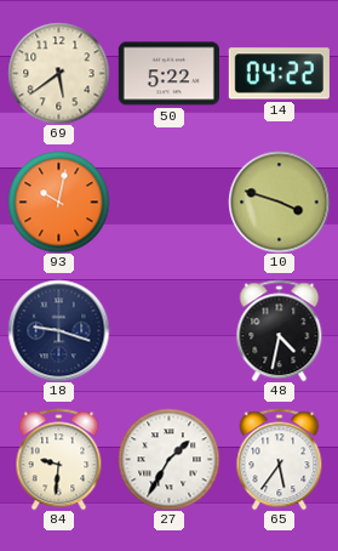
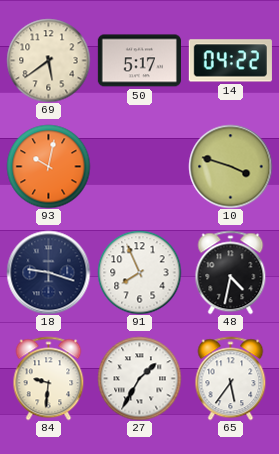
50: 5:22 -> 5:17 (139, 61)
91: none -> 7:56 (139, 272)
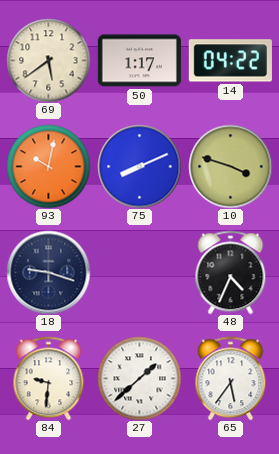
50: 5:17 -> 1:17 (139, 61)
75: none -> 8:11 (139, 166)
91: 7:56 -> none (139, 272)
48: 4:32 -> 4:34 (231, 272)
27: 1:35 -> 1:38 (139, 378)
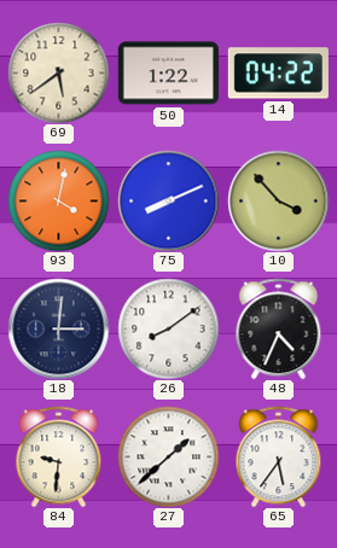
50: 1:17 -> 1:22 (168, 74)
93: 10:02 -> 4:02 (58, 200)
10: 3:48 -> 3:53 (278, 200)
18: 9:18 -> 3:01 (58, 328)
26: none -> 8:09 (168, 328)
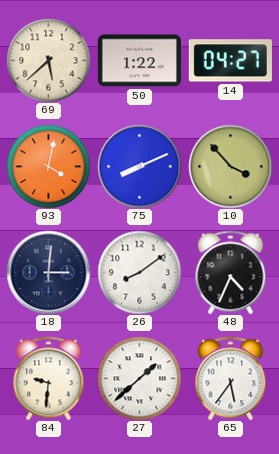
69: 5:39 -> 5:38 (48, 60)
14: 04:22 -> 04:27 (230, 61)
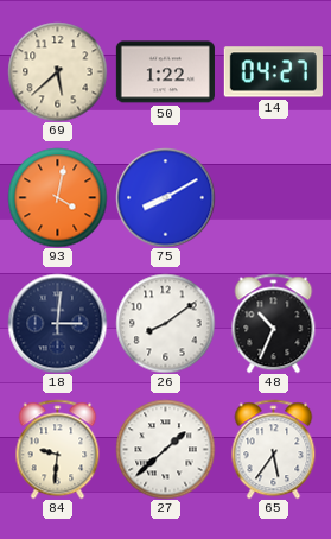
75: 8:11 -> 8:10 (165, 197)
10: 3:53 -> none (230, 166)
48: 4:34 -> 10:34 (274, 323)
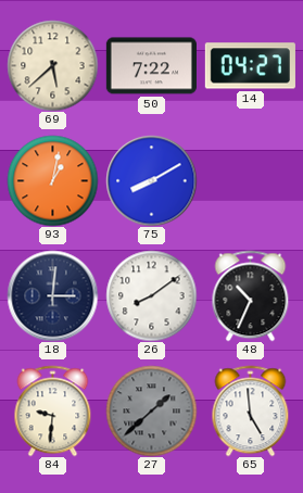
50: 1:22 -> 7:22 (151, 66)
93: 4:02 -> 1:02 (52, 180)
27 dial: white -> grey (151, 410)
65: 5:36 -> 4:59 (251, 410)
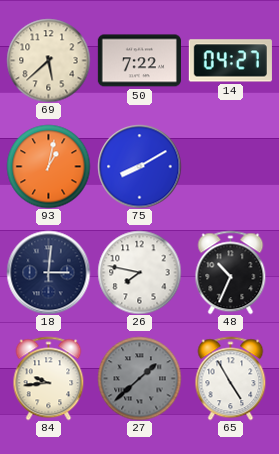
26: 8:09 -> 7:47 (139, 272)
84: 9:31 -> 9:44 (49, 378)
65: 4:59 -> 4:55 (231, 378)
